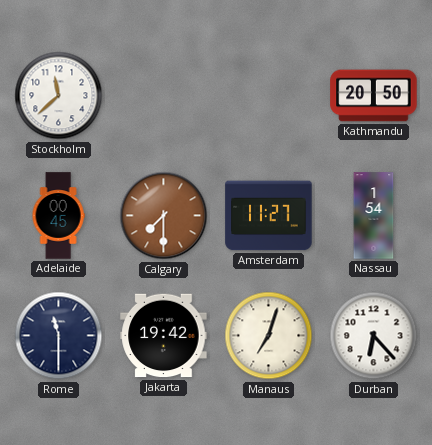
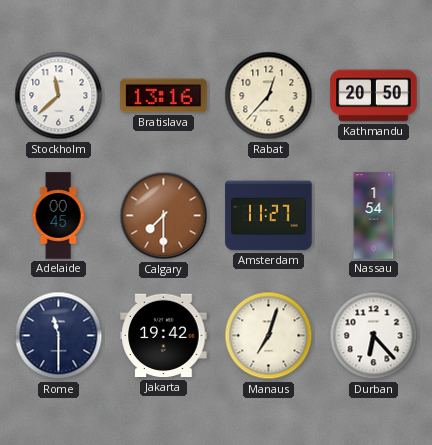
Bratislava: none -> 13:16 (164, 96)
Rabat: none -> 12:37 (269, 96)
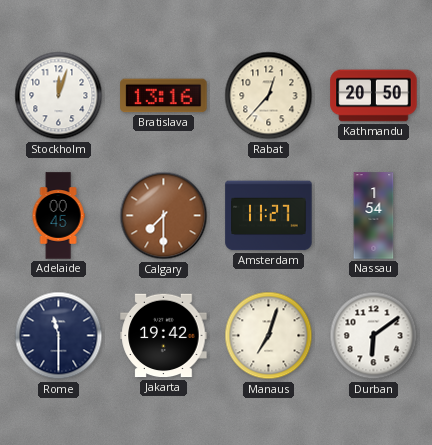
Stockholm: 11:38 -> 12:03 (59, 96)
Durban: 6:23 -> 6:09 (374, 336)
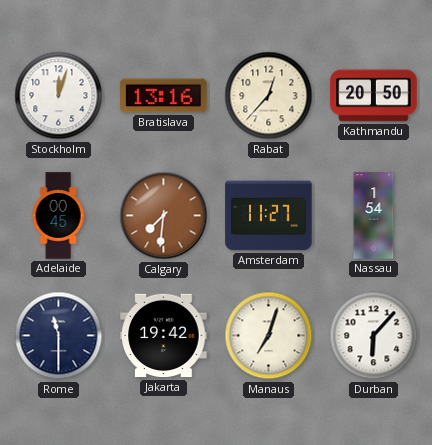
Calgary: 7:30 -> 7:31 (164, 216)
Durban: 6:09 -> 6:07 (374, 336)
